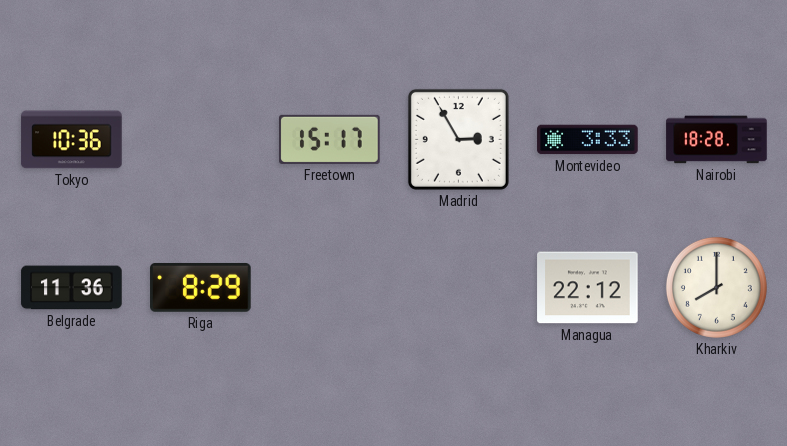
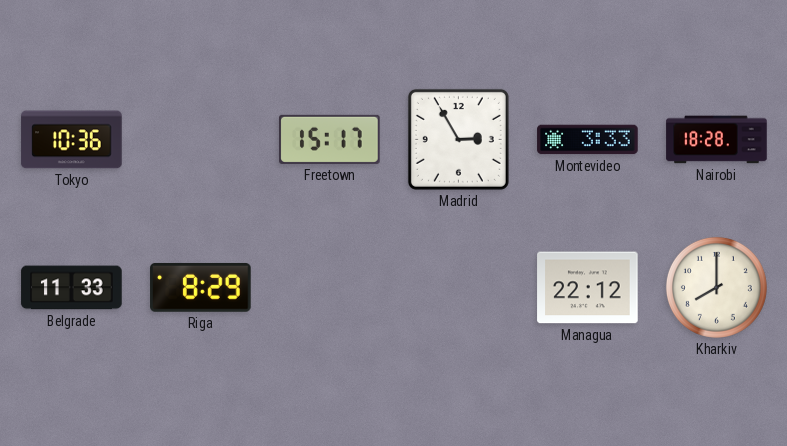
Belgrade: 11:36 -> 11:33 (72, 288)
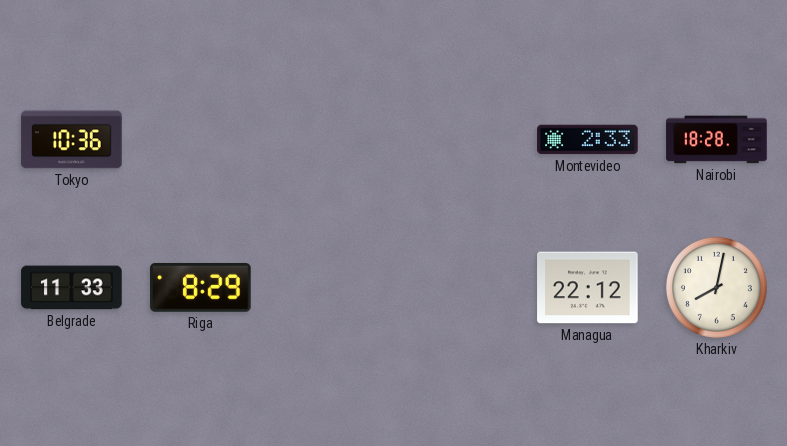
Freetown: 15:17 -> none (330, 139)
Madrid: 2:55 -> none (458, 139)
Montevideo: 3:33 -> 2:33 (588, 140)
Kharkiv: 8:00 -> 8:02 (716, 287)
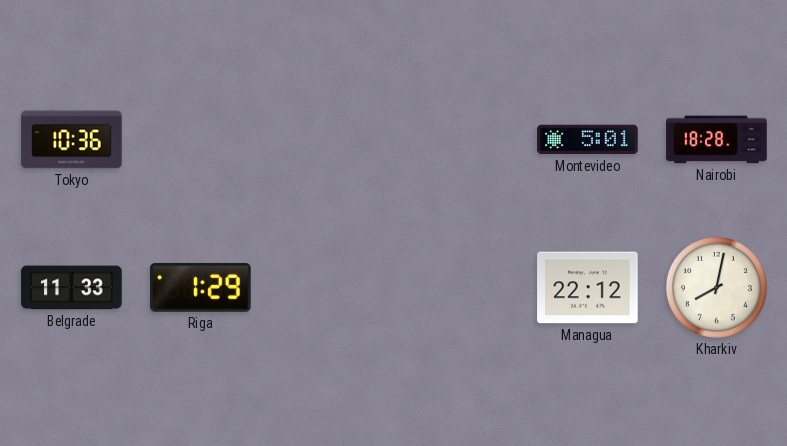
Montevideo: 2:33 -> 5:01 (588, 140)
Riga: 8:29 -> 1:29 (201, 287)
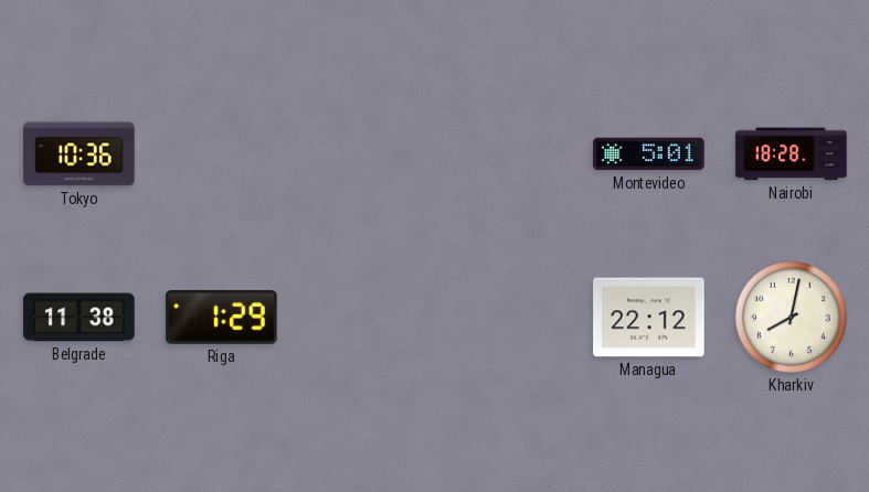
Belgrade: 11:33 -> 11:38 (80, 318)
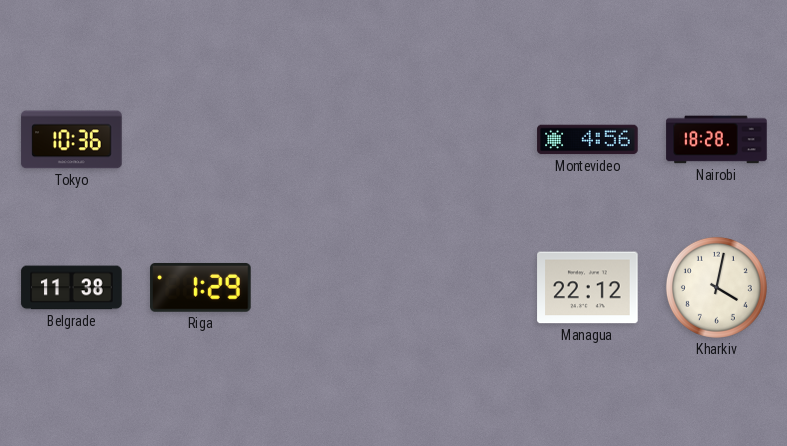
Montevideo: 5:01 -> 4:56 (588, 140)
Kharkiv: 8:02 -> 4:02 (716, 287)
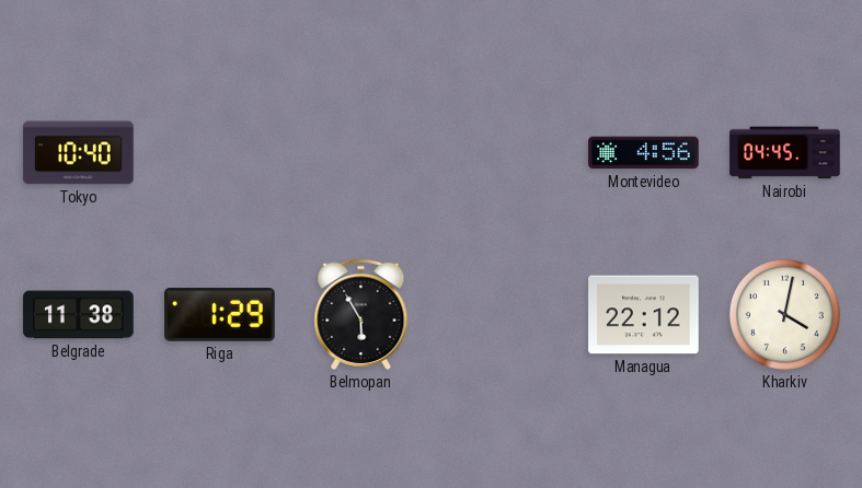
Tokyo: 10:36 -> 10:40 (79, 153)
Nairobi: 18:28 -> 04:45 (785, 153)
Belmopan: none -> 5:55 (361, 314)
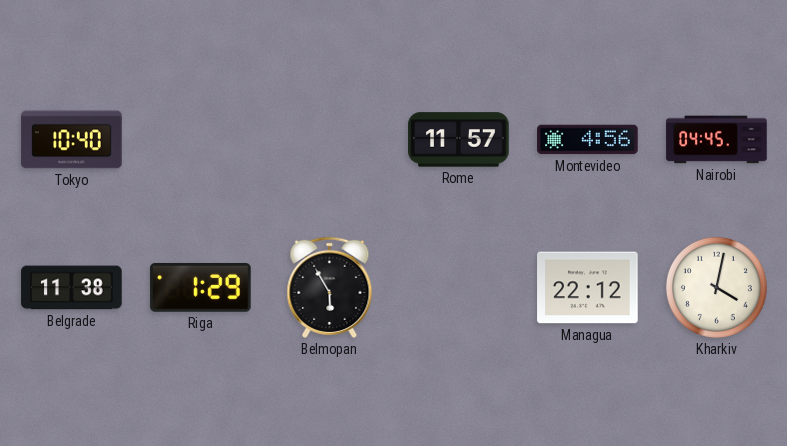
Rome: none -> 11:57 (459, 140)
